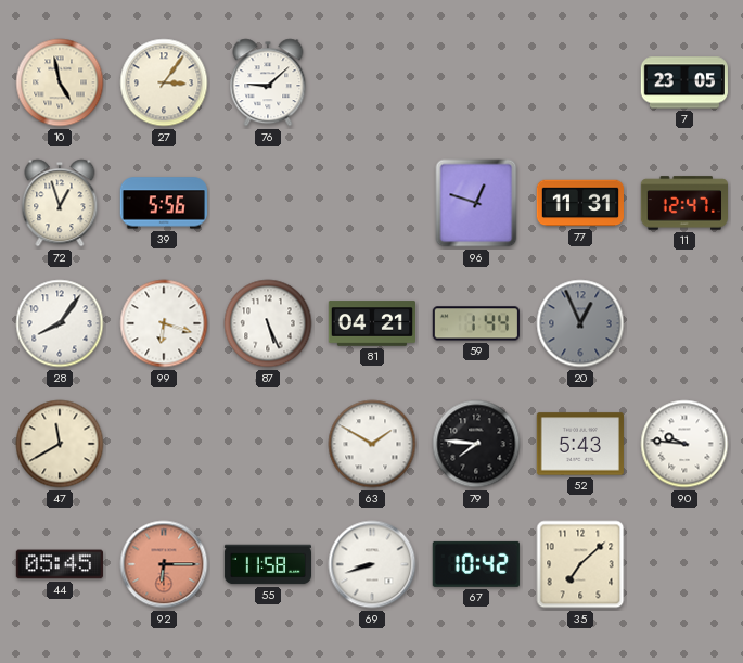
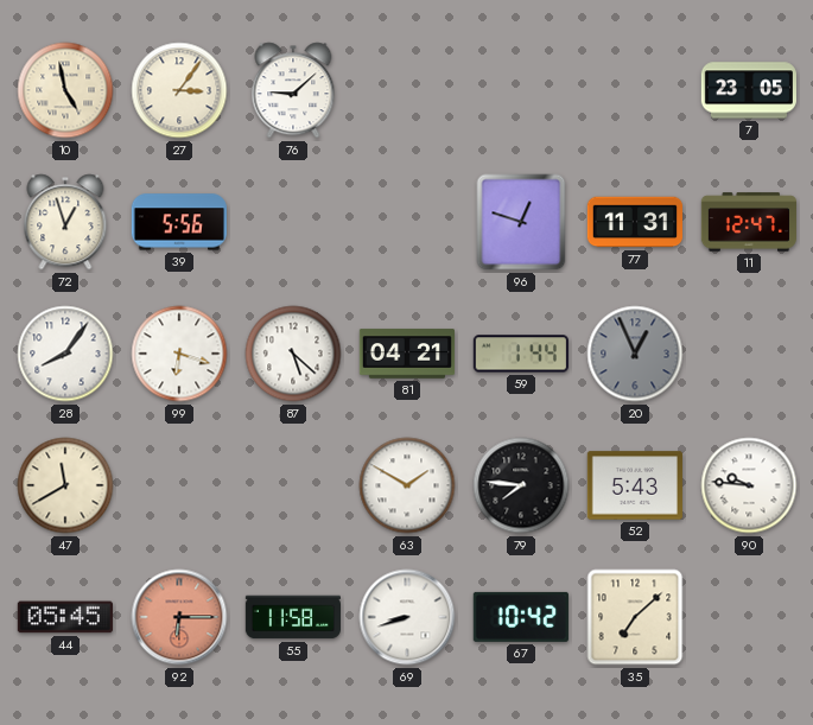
87: 5:26 -> 5:22 (293, 354)
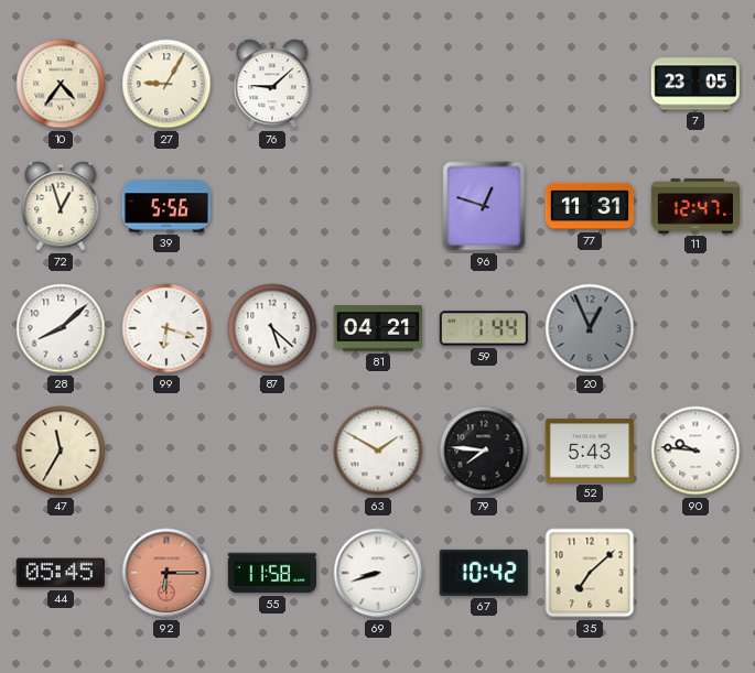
10: 4:58 -> 4:36 (61, 84)
27: 3:06 -> 9:05 (166, 84)
28: 8:06 -> 8:08 (61, 328)
47: 11:40 -> 11:35 (61, 451)
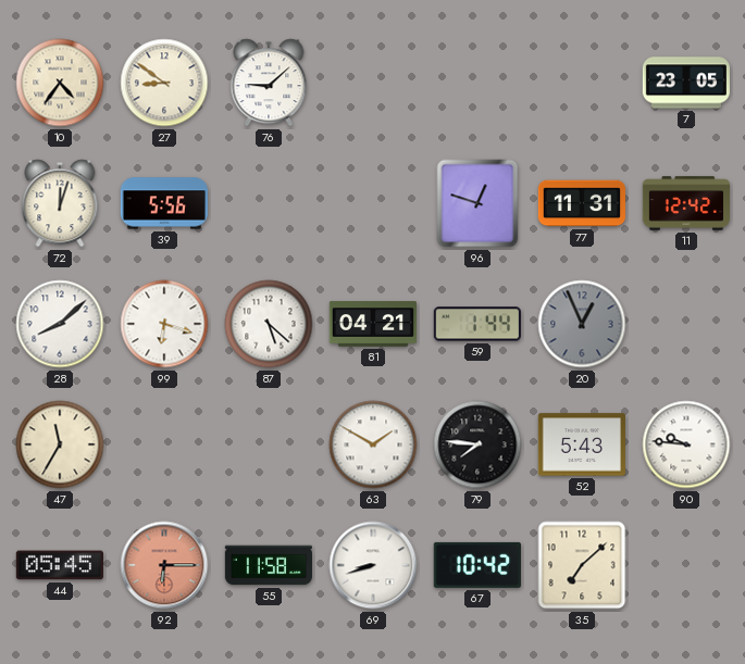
27: 9:05 -> 8:51 (164, 83)
72: 12:57 -> 12:03 (60, 203)
11: 12:47 -> 12:42 (685, 203)
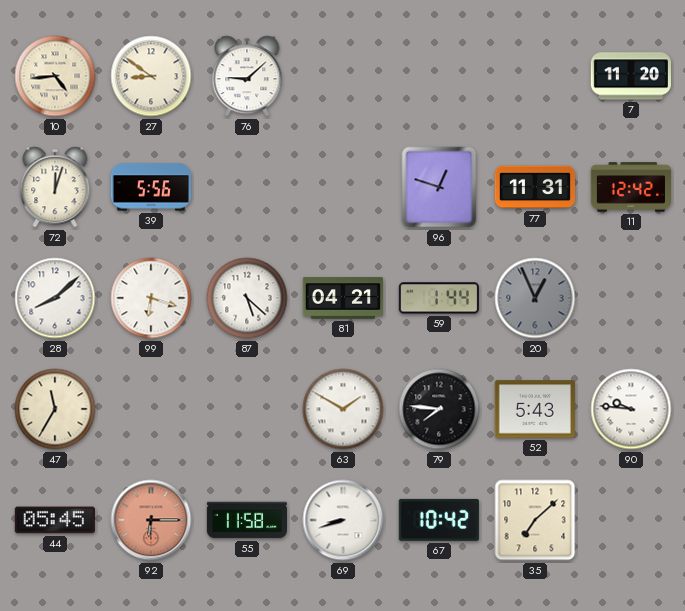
10: 4:36 -> 4:44 (55, 76)
7: 23:05 -> 11:20 (631, 76)
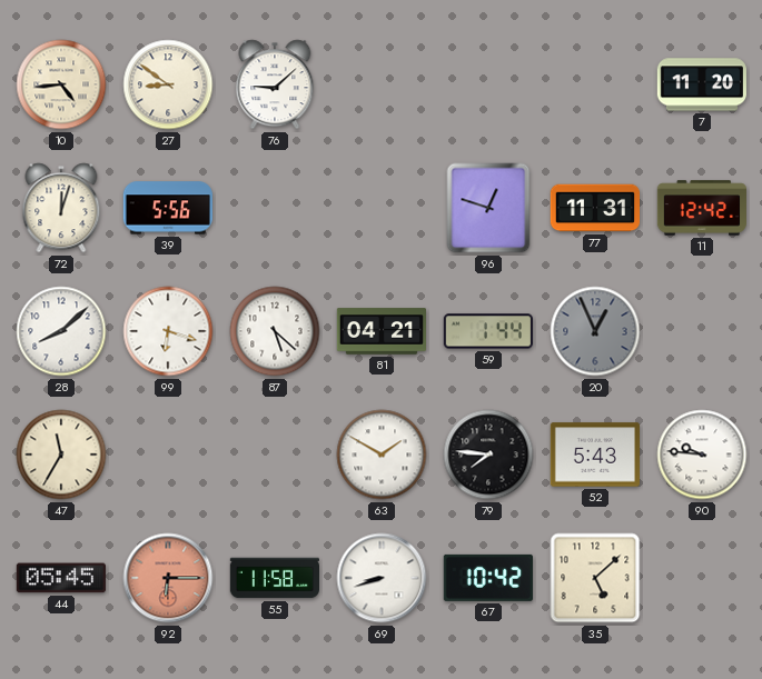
35: 7:08 -> 5:08 (595, 578)
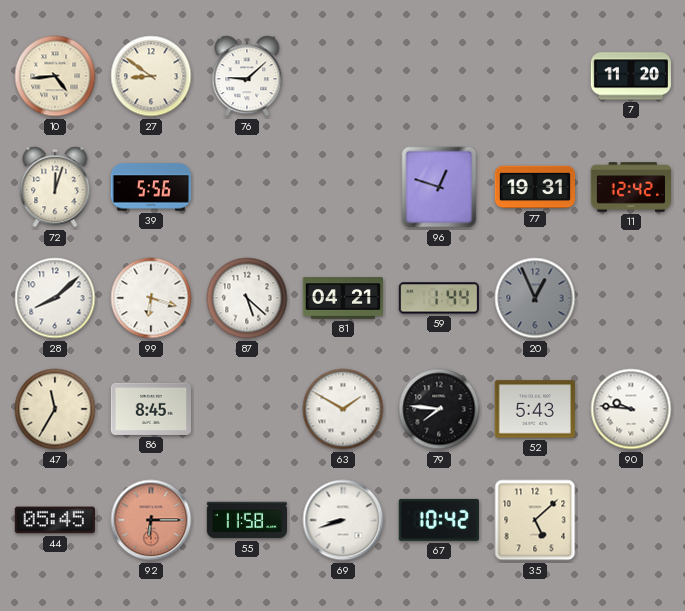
77: 11:31 -> 19:31 (534, 187)
86: none -> 8:45 (150, 409)
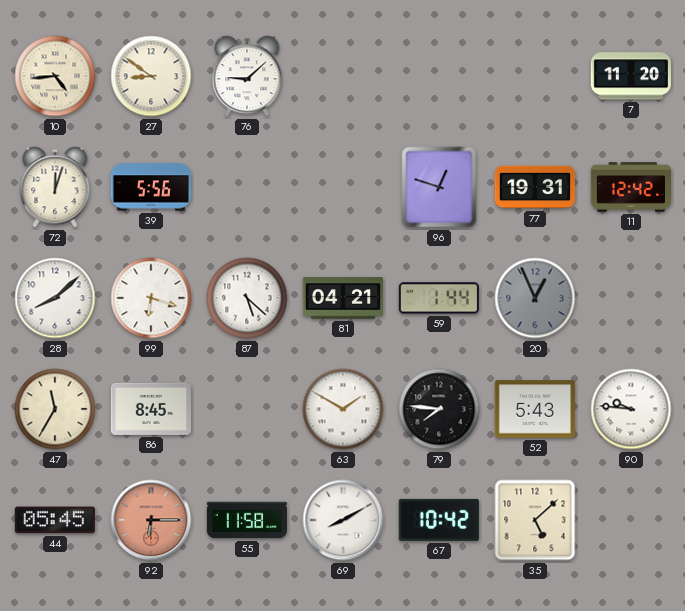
69: 8:42 -> 8:10 (343, 520)
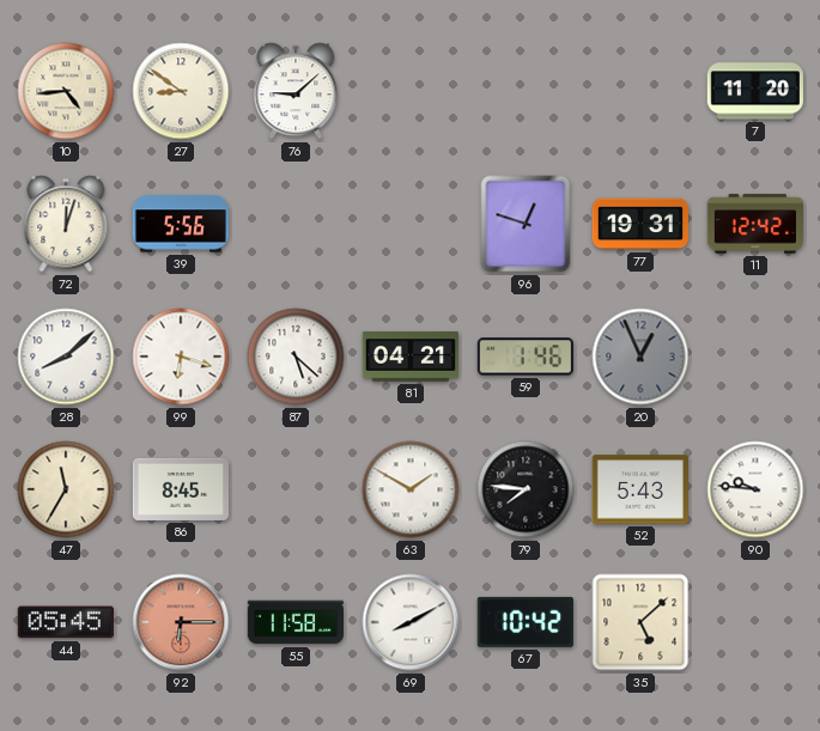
59: 1:44 -> 1:46 (526, 357)
